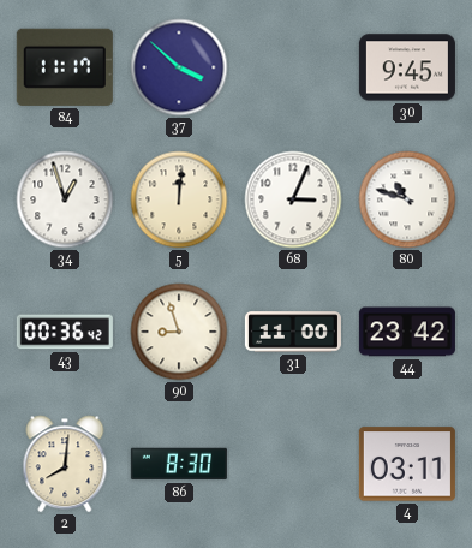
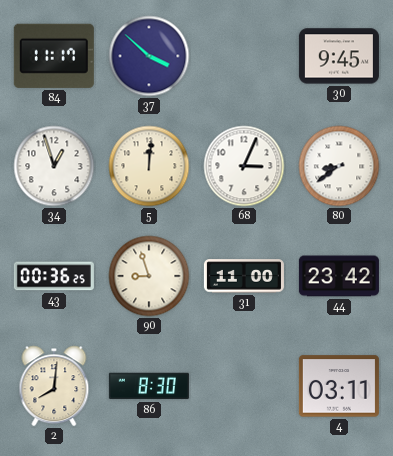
80: 10:48 -> 8:39 (339, 166)
43: 00:36:42 -> 00:36:25 (54, 276)
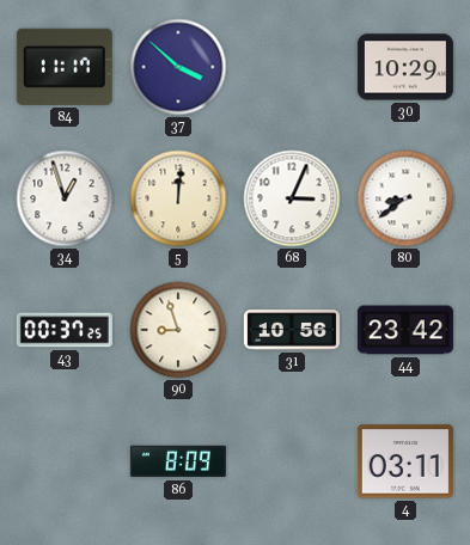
30: 9:45 -> 10:29 (405, 67)
43: 00:36 -> 00:37 (65, 330)
31: 11:00 -> 10:56 (292, 330)
2: 8:01 -> none (54, 386)
86: 8:30 -> 8:09 (178, 461)
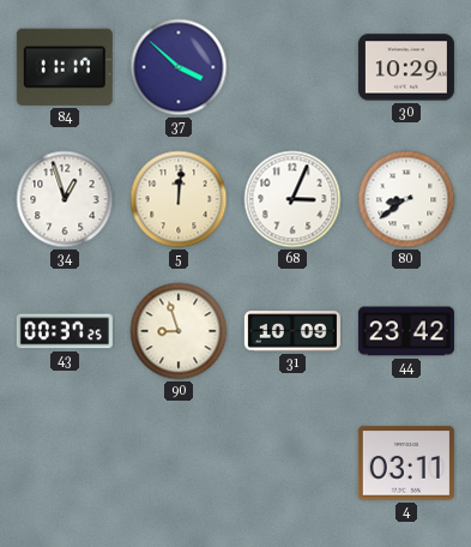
31: 10:56 -> 10:09 (292, 331)
86: 8:09 -> none (178, 461)
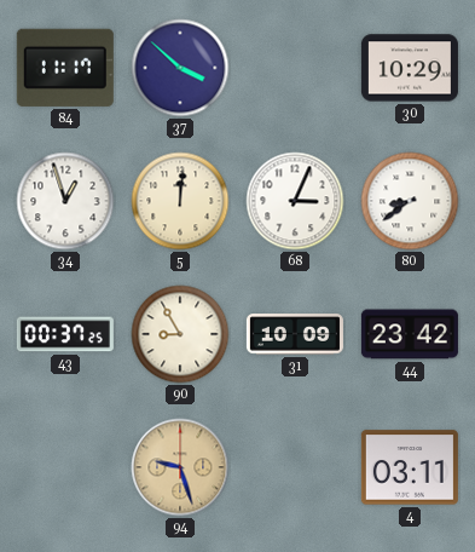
90: 8:57 -> 8:55 (180, 334)
94: none -> 9:27 (180, 467)
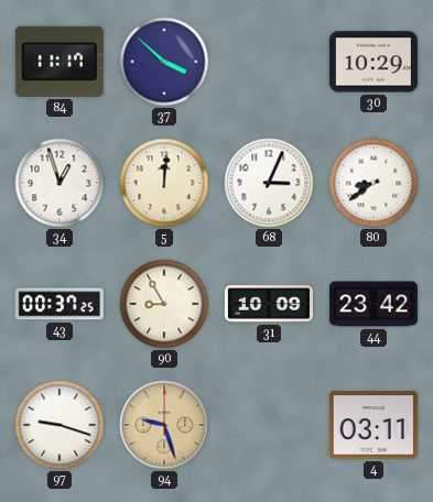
97: none -> 9:18 (59, 425)
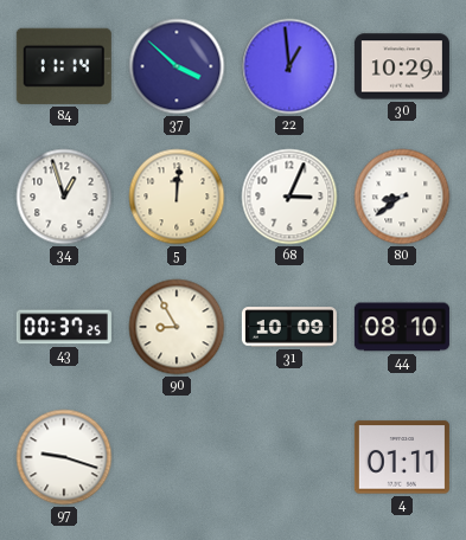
84: 11:17 -> 11:14 (64, 66)
22: none -> 12:59 (289, 66)
44: 23:42 -> 08:10 (402, 327)
94: 9:27 -> none (164, 425)
4: 03:11 -> 01:11 (402, 457)
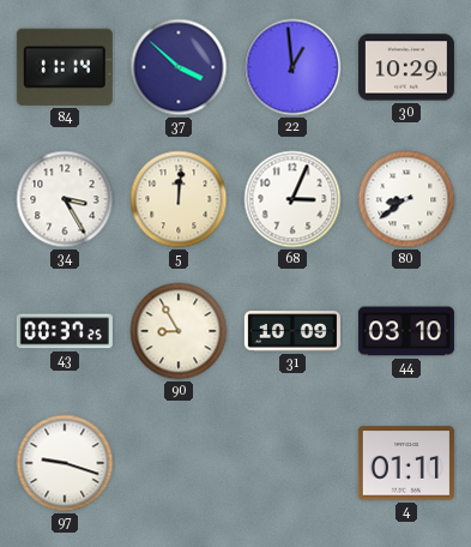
34: 12:57 -> 3:25 (65, 199)
44: 08:10 -> 03:10 (406, 331)
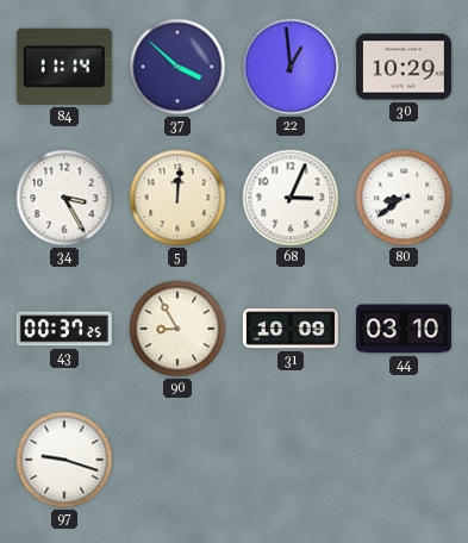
4: 01:11 -> none (406, 463)
